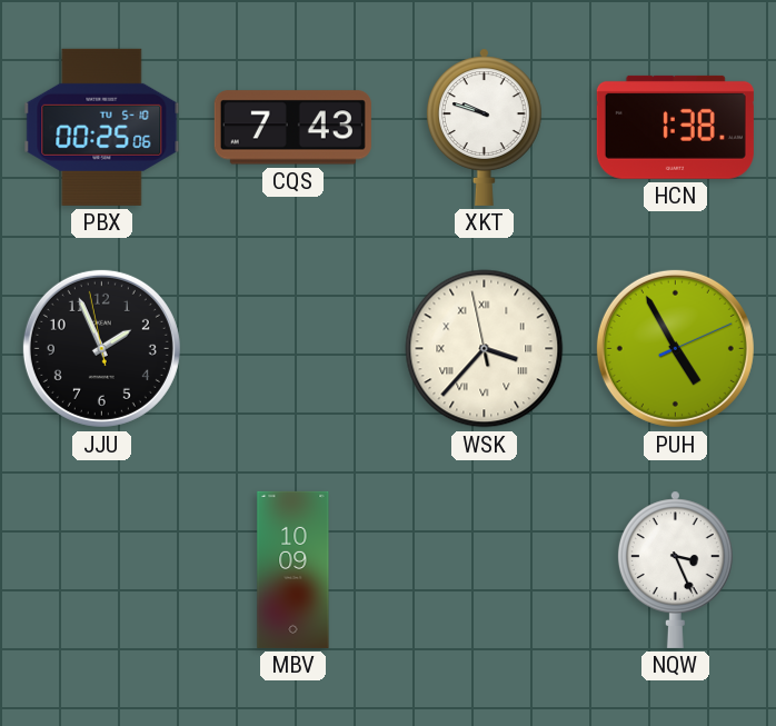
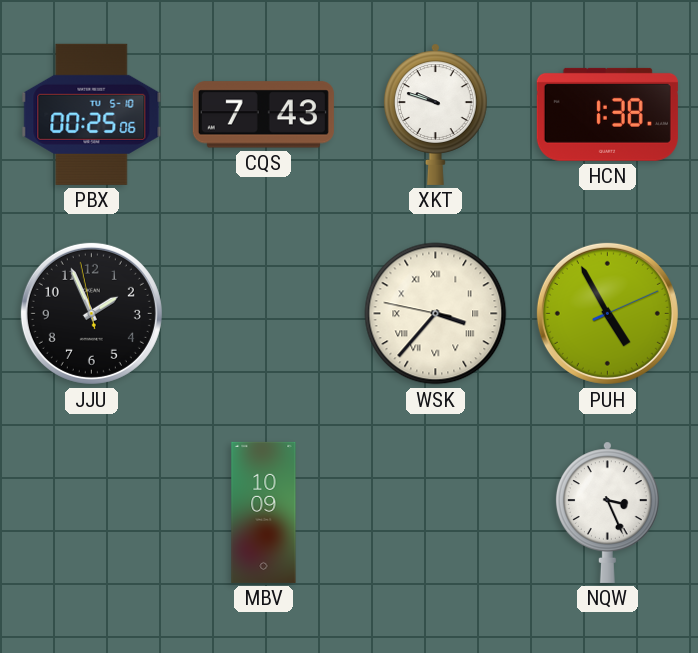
WSK: 3:36:58 -> 3:36:47 (436, 314)
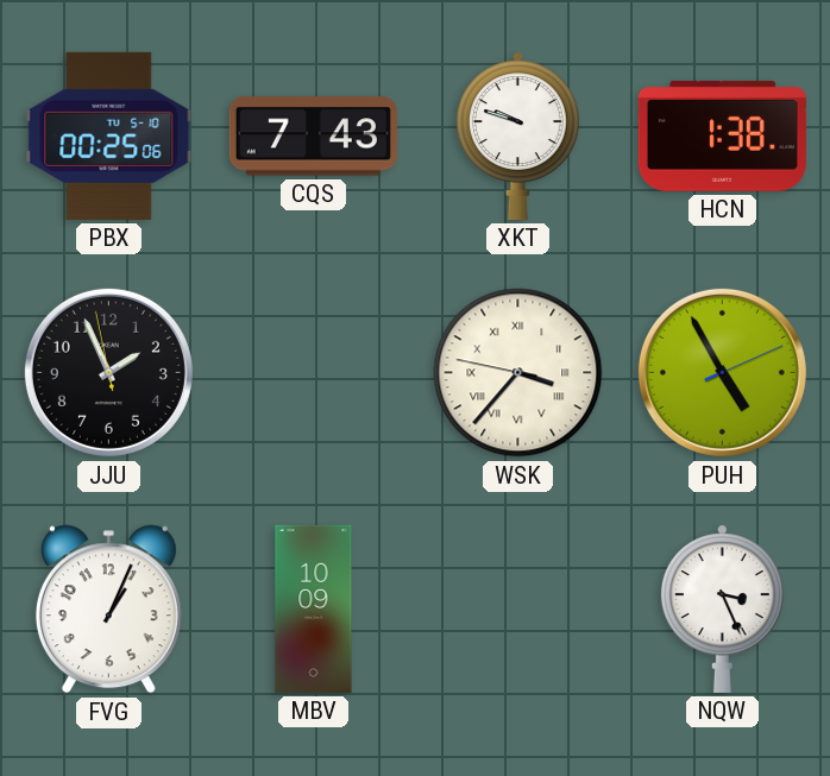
FVG: none -> 1:04 (108, 610)
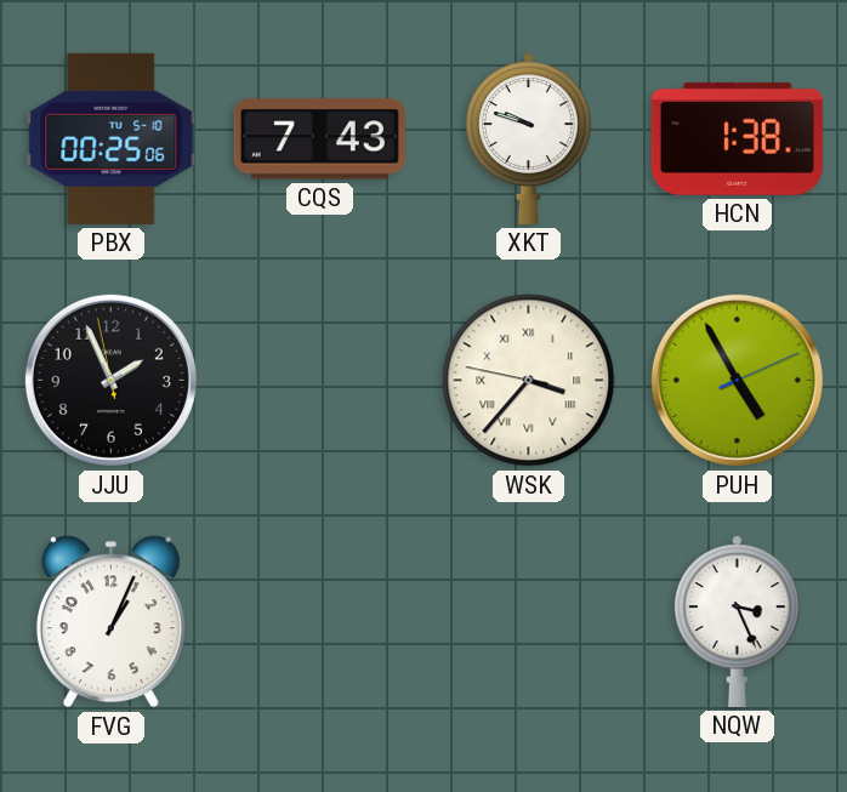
MBV: 10:09 -> none (314, 608)
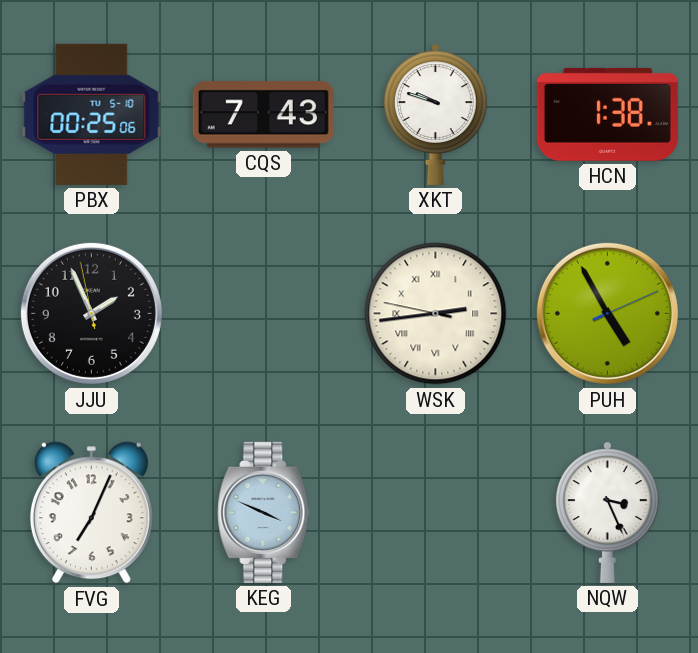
WSK: 3:36 -> 2:43 (436, 314)
FVG: 1:04 -> 7:04 (91, 513)
KEG: none -> 3:49 (264, 512)
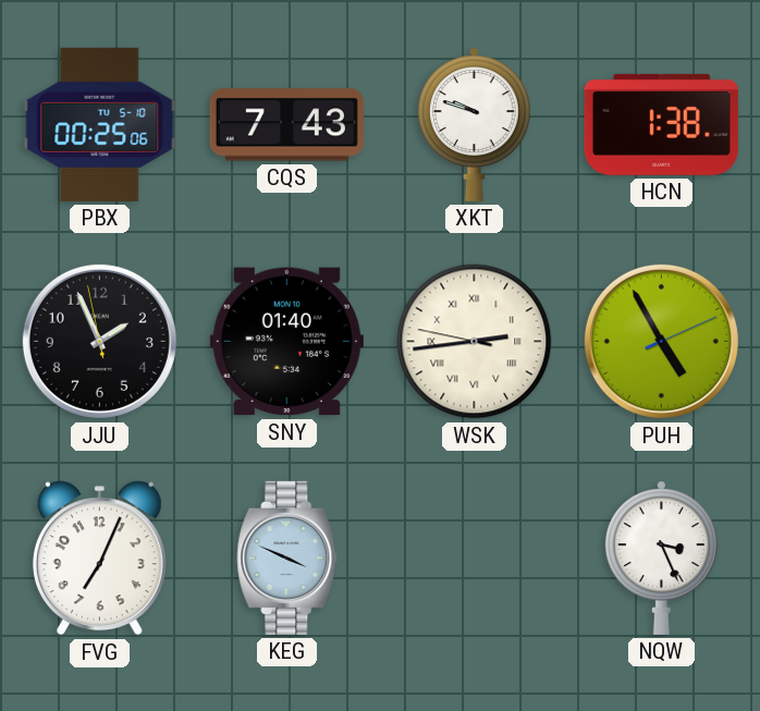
SNY: none -> 01:40 (286, 342)
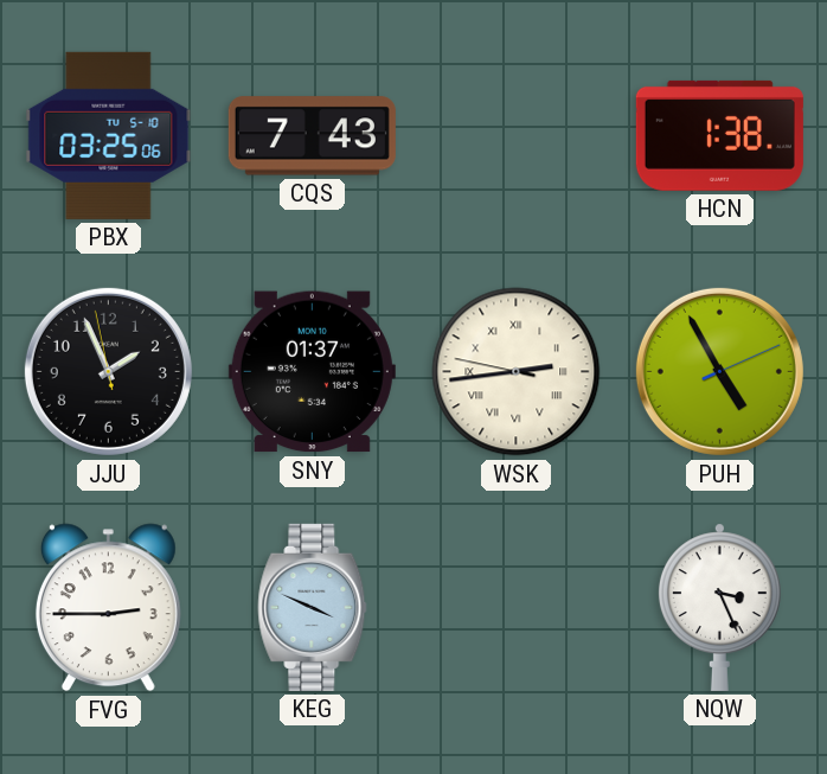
PBX: 00:25 -> 03:25 (109, 135)
XKT: 9:48 -> none (474, 124)
SNY: 01:40 -> 01:37 (312, 372)
FVG: 7:04 -> 2:45 (108, 608)
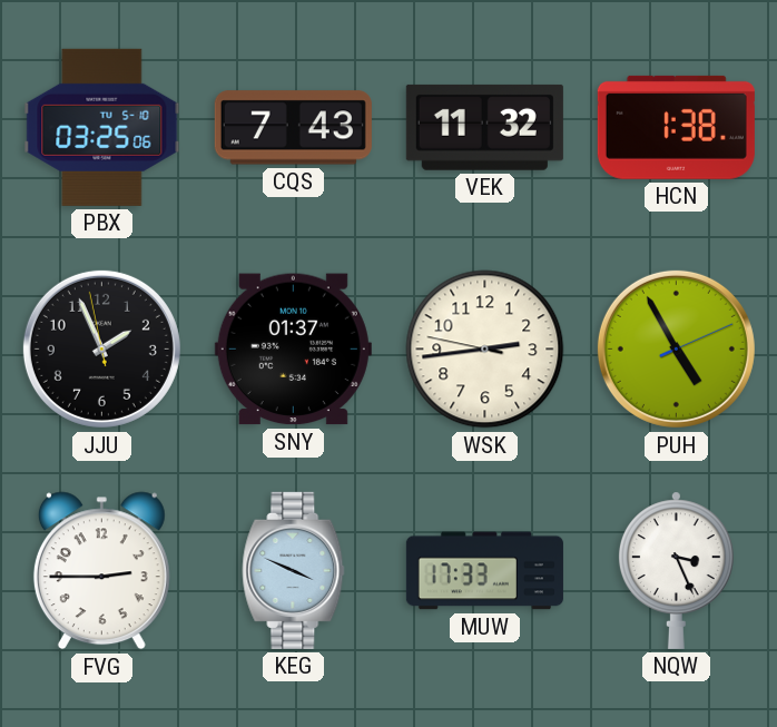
VEK: none -> 11:32 (484, 127)
WSK numerals: Roman -> Arabic (485, 350)
MUW: none -> 17:33 (484, 571)
